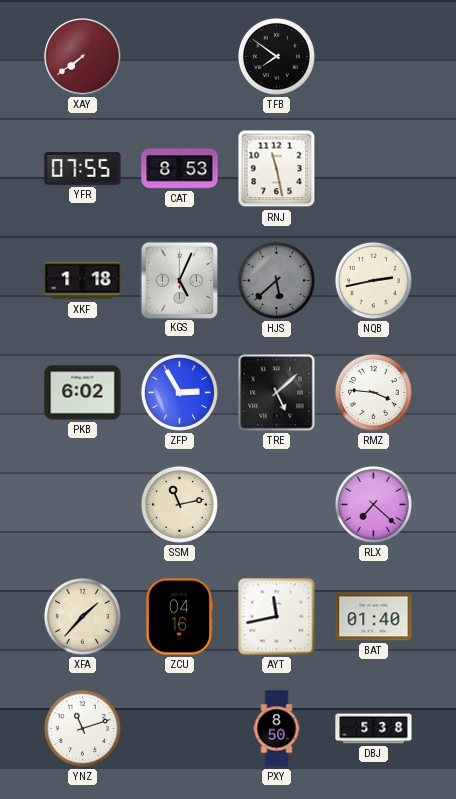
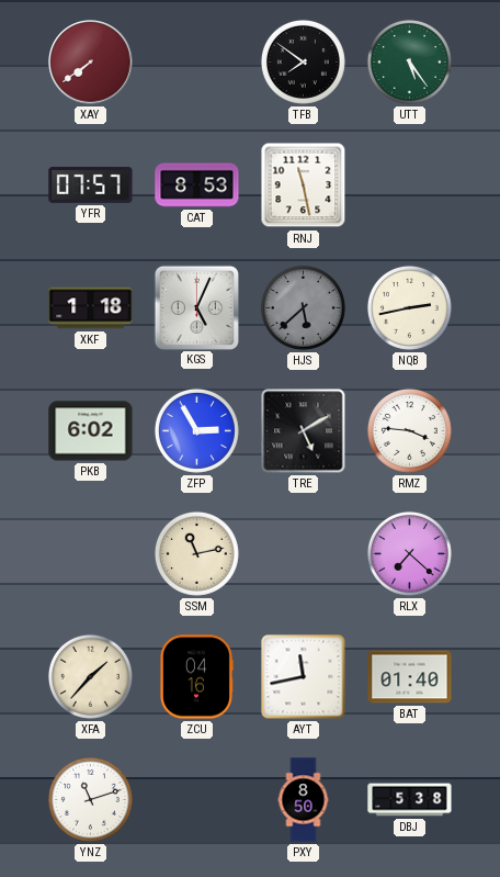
UTT: none -> 5:24 (409, 61)
YFR: 07:55 -> 07:57 (91, 184)
TRE: 5:08 -> 5:10 (304, 431)
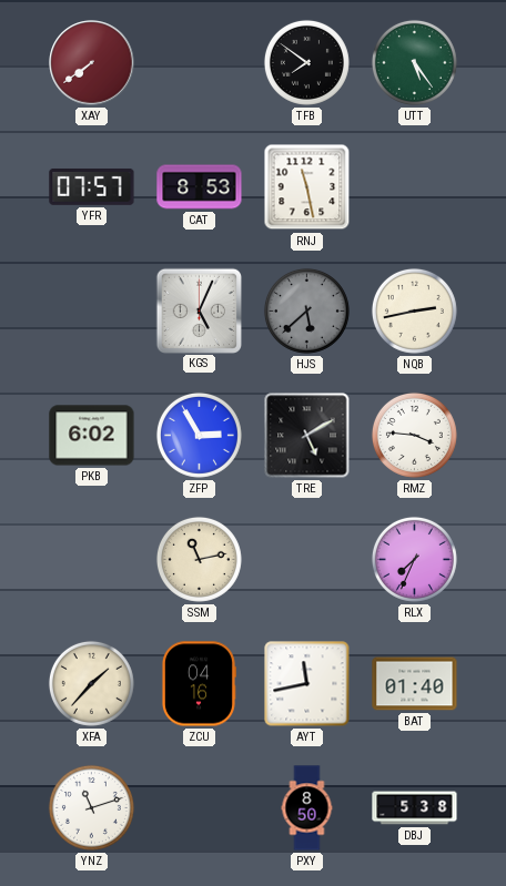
XKF: 1:18 -> none (91, 308)
RLX: 7:22 -> 7:34 (414, 559)
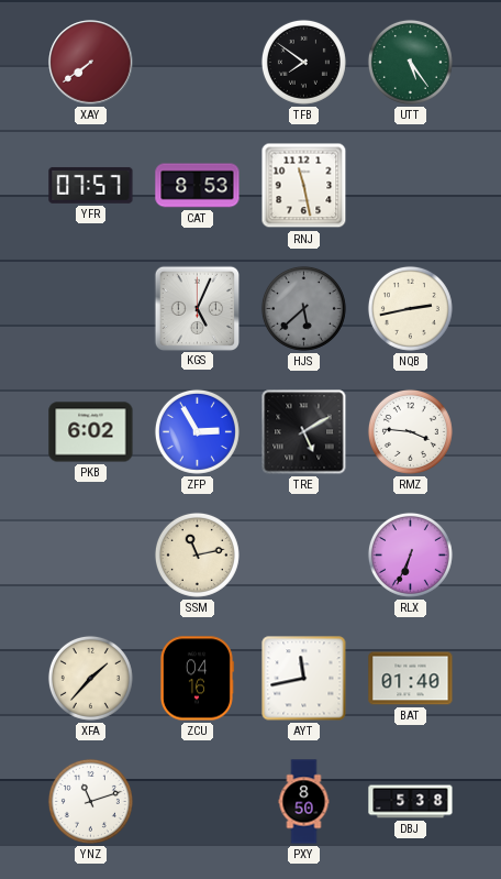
RLX: 7:34 -> 6:34 (410, 554)
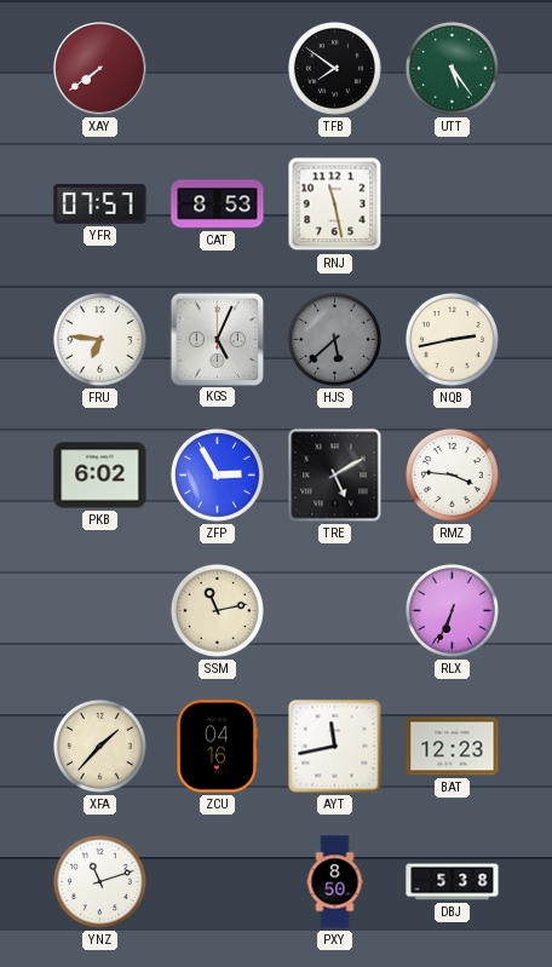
FRU: none -> 6:46 (99, 339)
BAT: 01:40 -> 12:23 (453, 747)
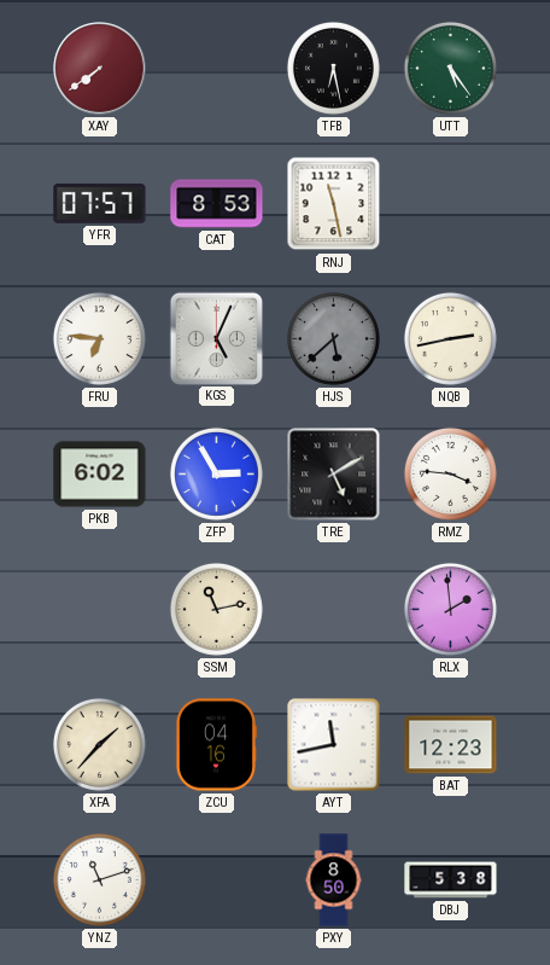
TFB: 7:51 -> 6:28 (333, 68)
RLX: 6:34 -> 1:59 (450, 609)
